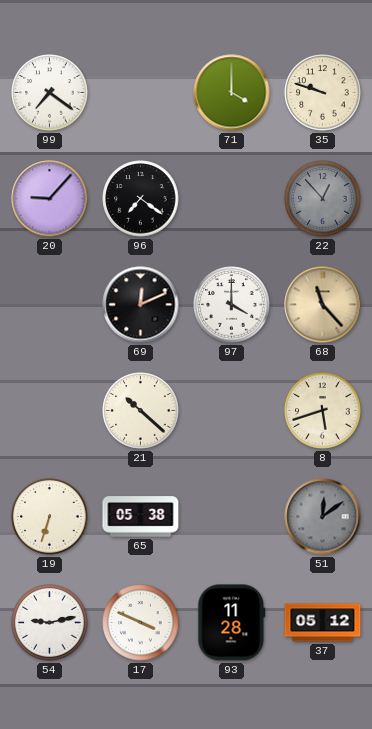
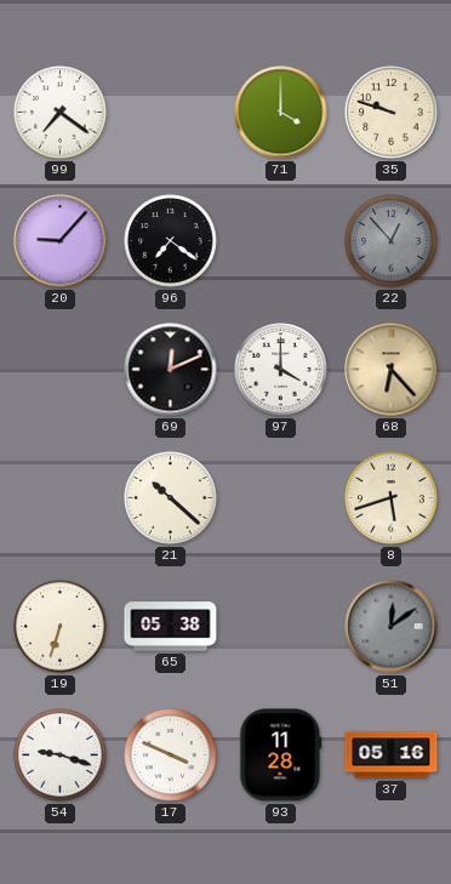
68: 11:23 -> 6:23 (392, 370)
54: 9:13 -> 9:18 (61, 755)
37: 05:12 -> 05:16 (392, 755)
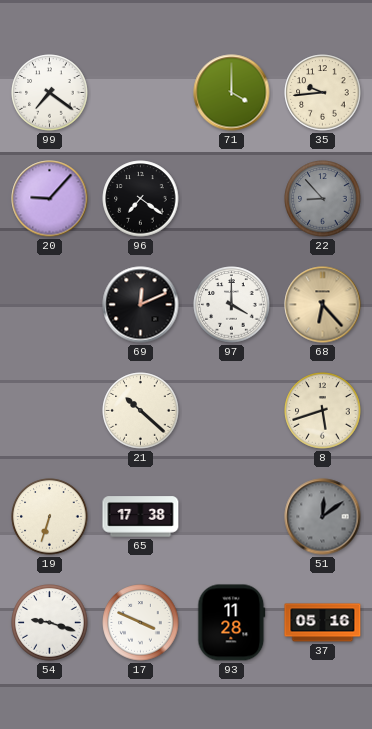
35: 9:48 -> 9:44 (323, 93)
22: 12:53 -> 8:53 (323, 199)
65: 05:38 -> 17:38 (141, 517)
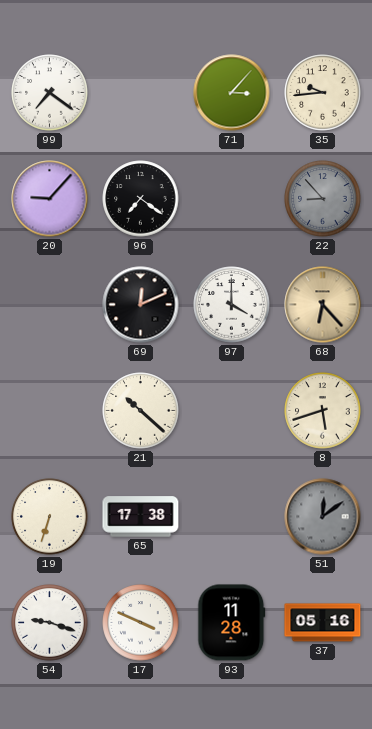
71: 4:00 -> 3:07 (232, 93)
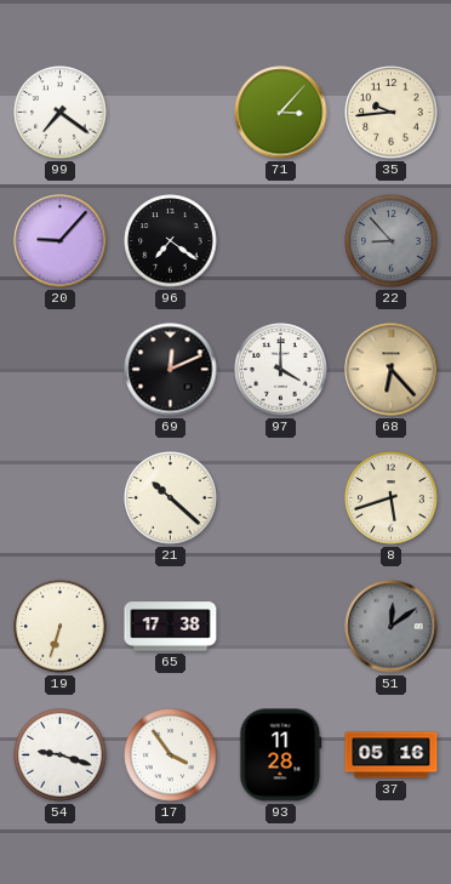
17: 3:49 -> 3:54 (171, 755)
